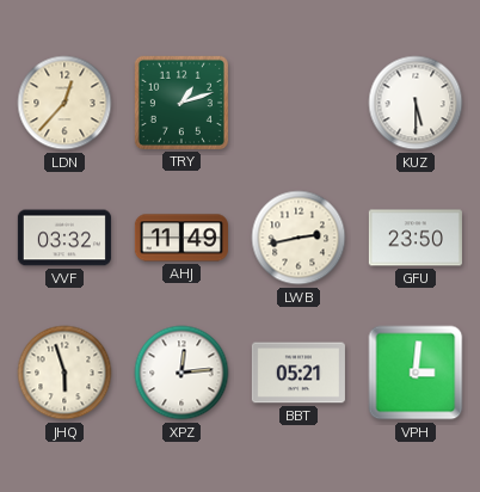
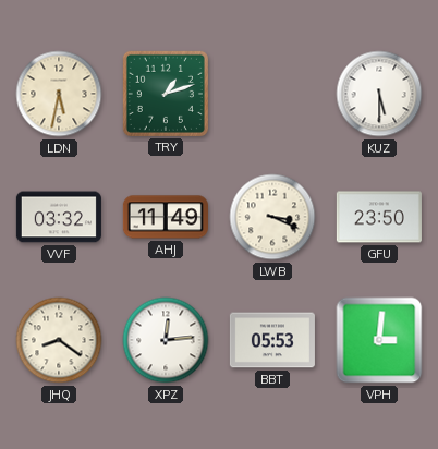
LDN: 12:37 -> 5:32 (59, 94)
LWB: 2:43 -> 3:19 (272, 217)
JHQ: 5:57 -> 8:21 (59, 340)
BBT: 05:21 -> 05:53 (272, 340)
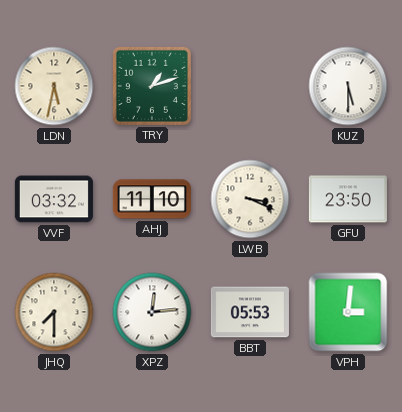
AHJ: 11:49 -> 11:10 (152, 199)
JHQ: 8:21 -> 7:30 (54, 312)
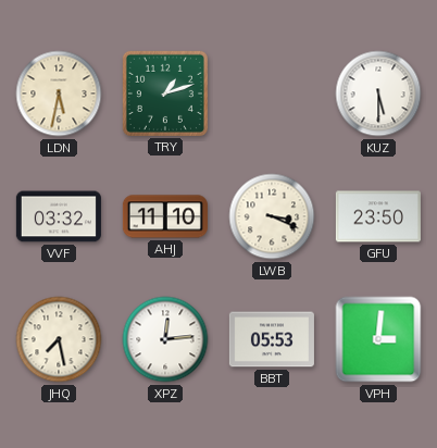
JHQ: 7:30 -> 7:28 (59, 339)
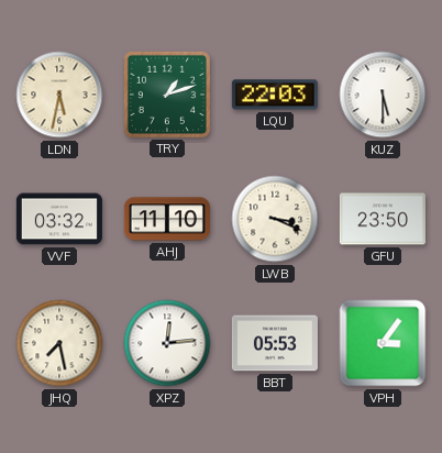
LQU: none -> 22:03 (275, 95)
VPH: 3:01 -> 3:06 (383, 343)
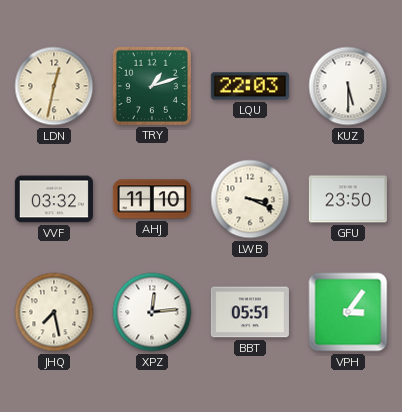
LDN: 5:32 -> 12:32 (54, 86)
BBT: 05:53 -> 05:51 (250, 312)
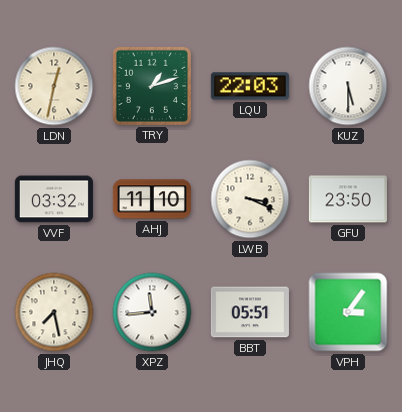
XPZ: 12:14 -> 11:44 (152, 312)
